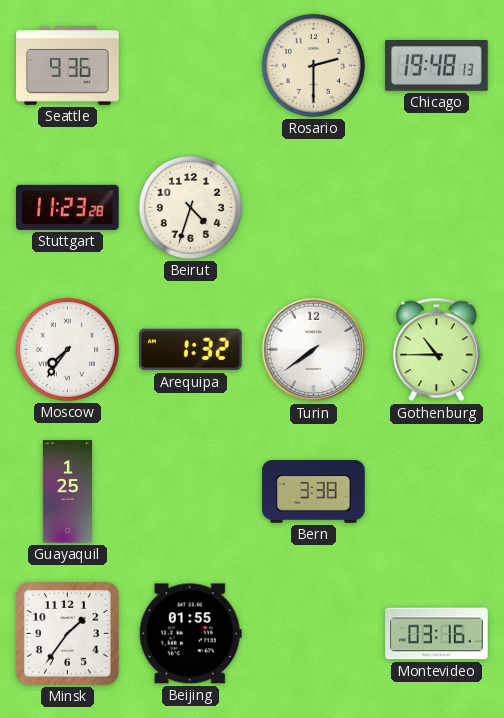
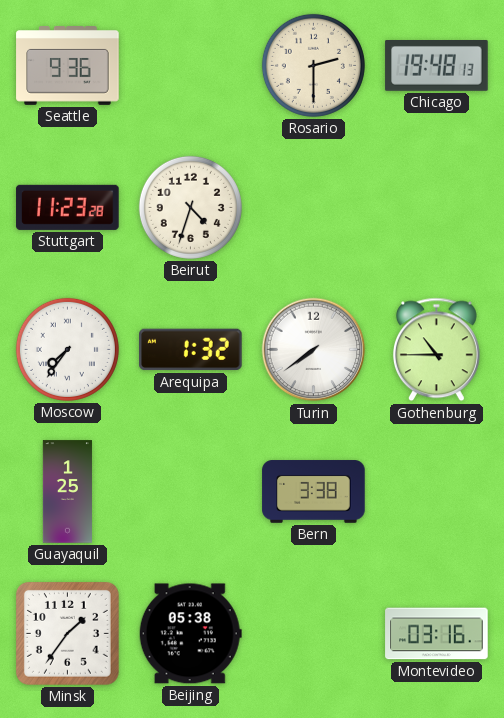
Beijing: 01:55 -> 05:38 (190, 634)
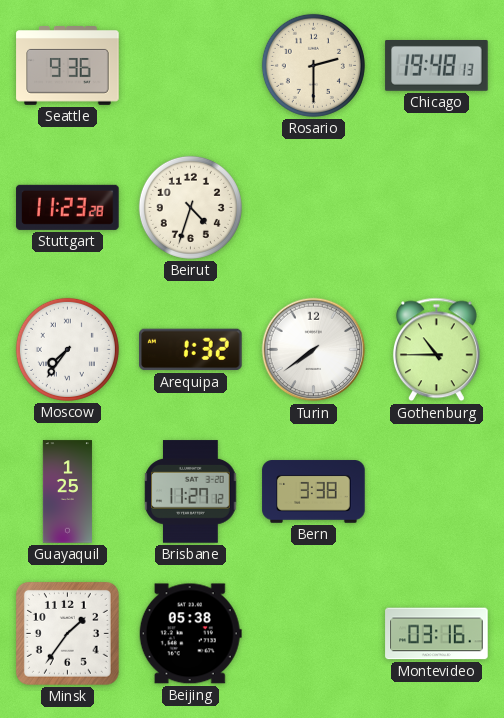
Brisbane: none -> 11:27 (191, 492)
